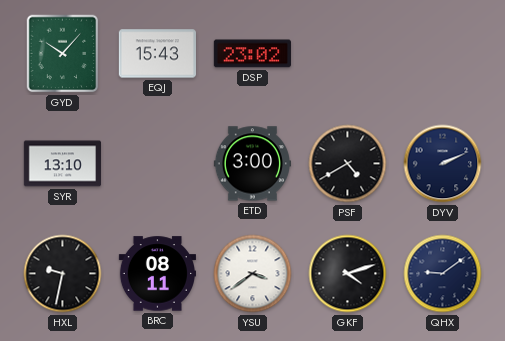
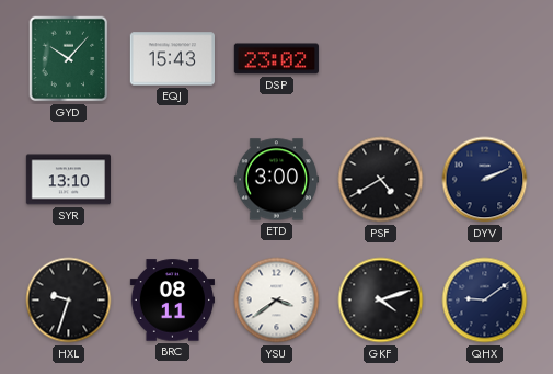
HXL: 9:32 -> 9:33 (69, 301)
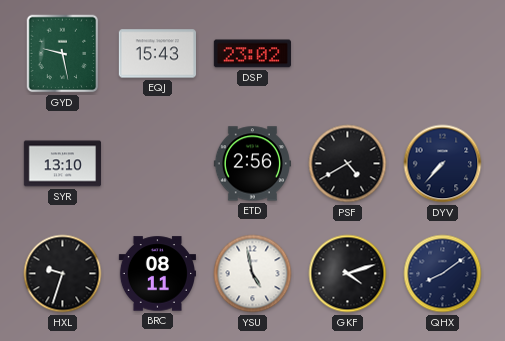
GYD: 10:07 -> 9:28 (63, 54)
ETD: 3:00 -> 2:56 (252, 164)
DYV: 2:11 -> 7:37 (443, 164)
YSU: 3:39 -> 4:58 (253, 274)
QHX: 9:09 -> 8:09 (443, 274)
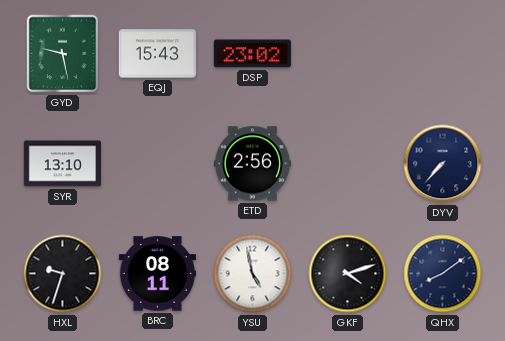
PSF: 4:40 -> none (348, 164)
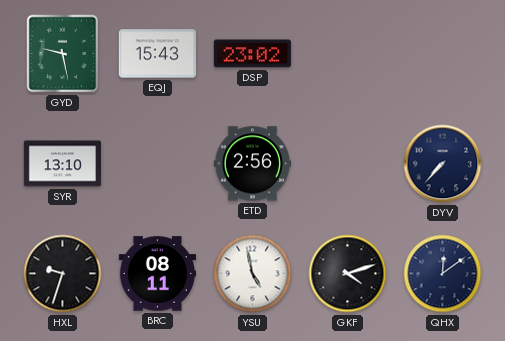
QHX: 8:09 -> 12:09 (443, 274)
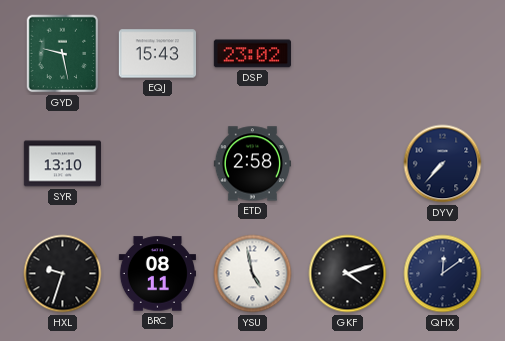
ETD: 2:56 -> 2:58 (252, 164)
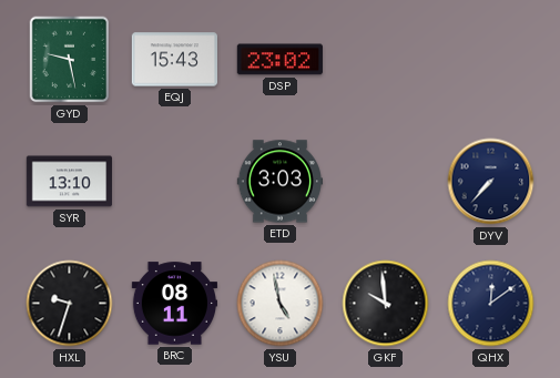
ETD: 2:58 -> 3:03 (279, 182)
GKF: 4:12 -> 9:59 (386, 304)
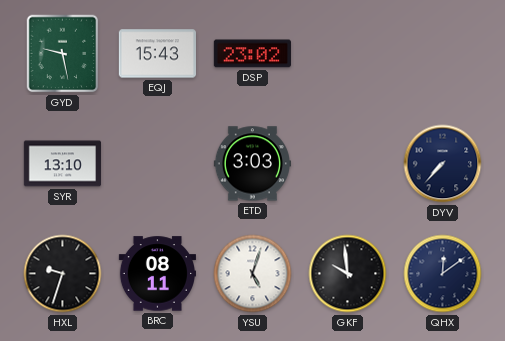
YSU: 4:58 -> 5:03 (253, 274)
